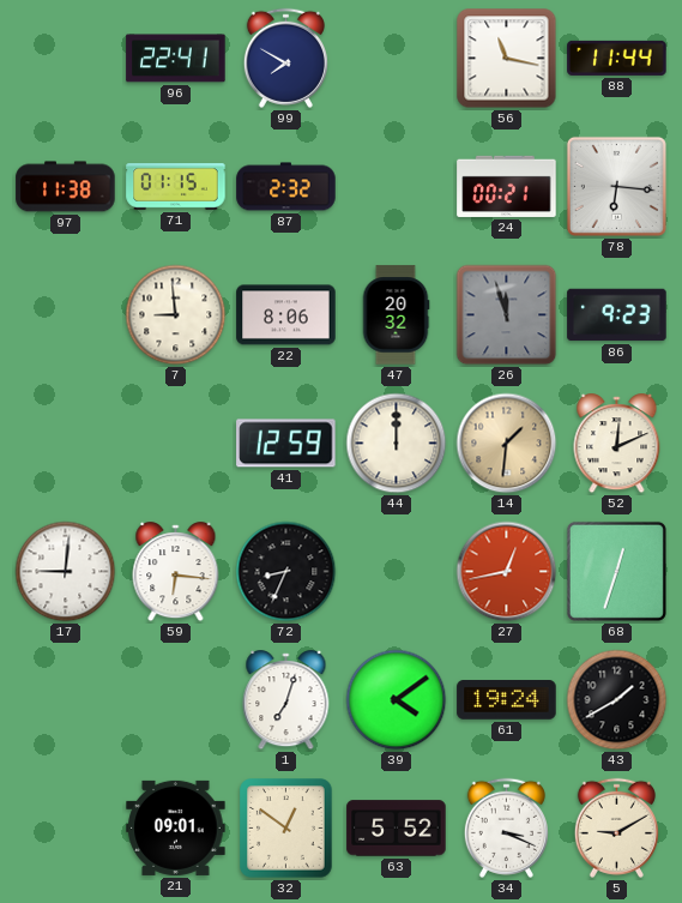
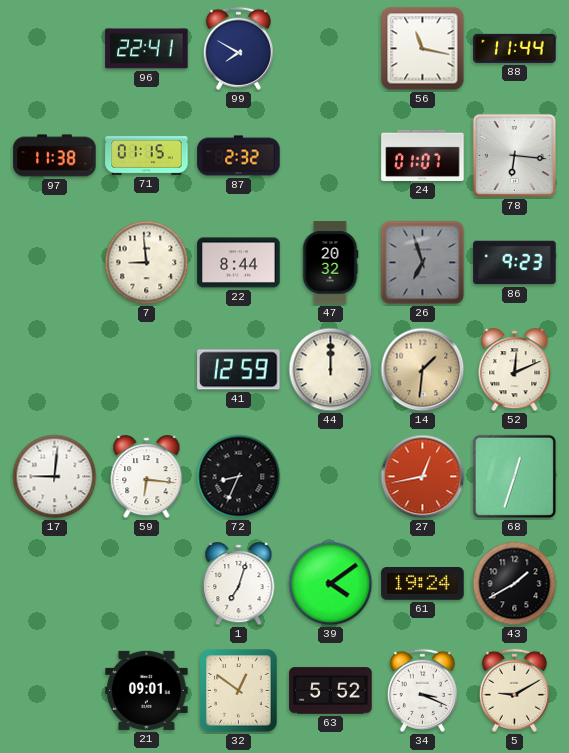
24: 00:21 -> 01:07 (423, 155)
22: 8:06 -> 8:44 (239, 263)
26: 11:57 -> 6:57 (423, 263)
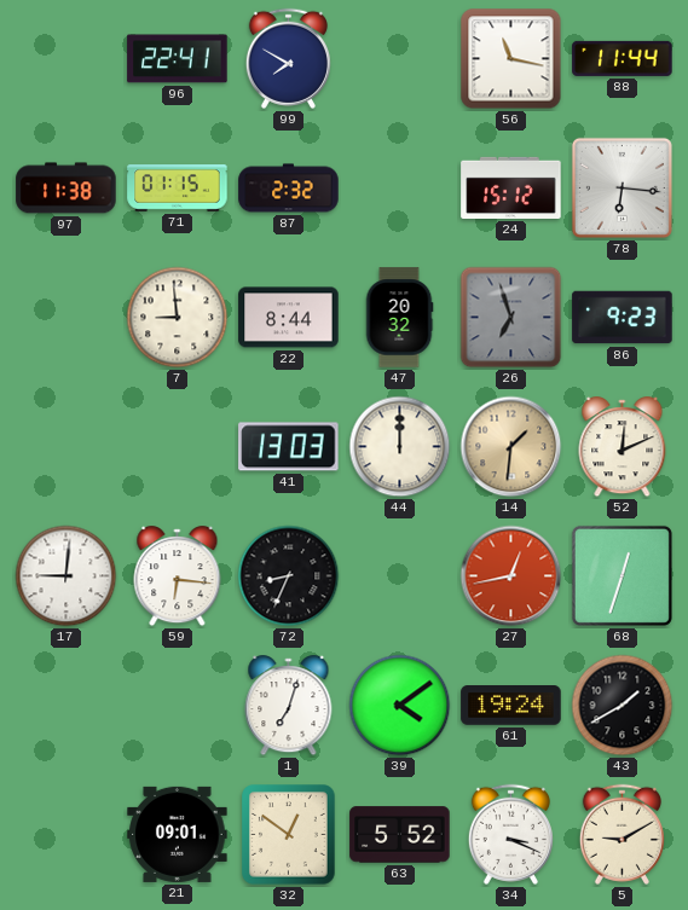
24: 01:07 -> 15:12 (511, 187)
41: 12:59 -> 13:03 (289, 447)
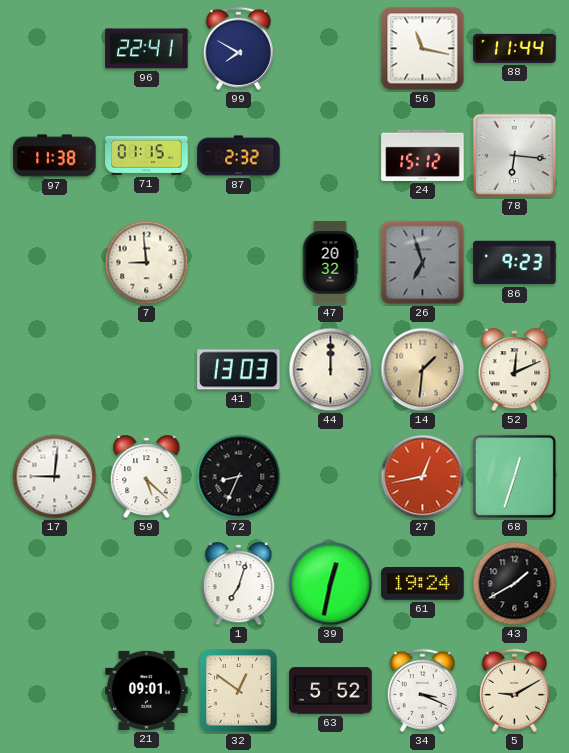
22: 8:44 -> none (289, 318)
59: 6:16 -> 5:22 (147, 477)
39: 4:09 -> 12:32 (331, 584)
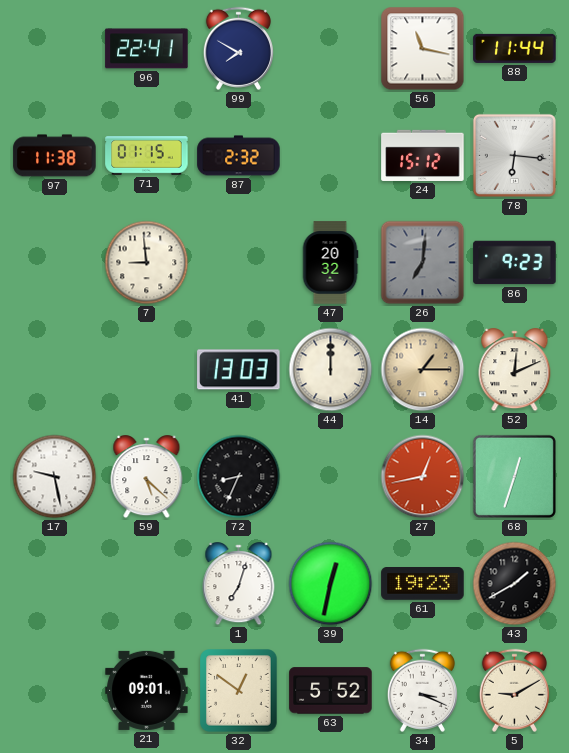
26: 6:57 -> 7:01 (423, 263)
14: 1:31 -> 1:15 (423, 370)
17: 9:01 -> 9:28 (55, 477)
61: 19:24 -> 19:23 (423, 584)
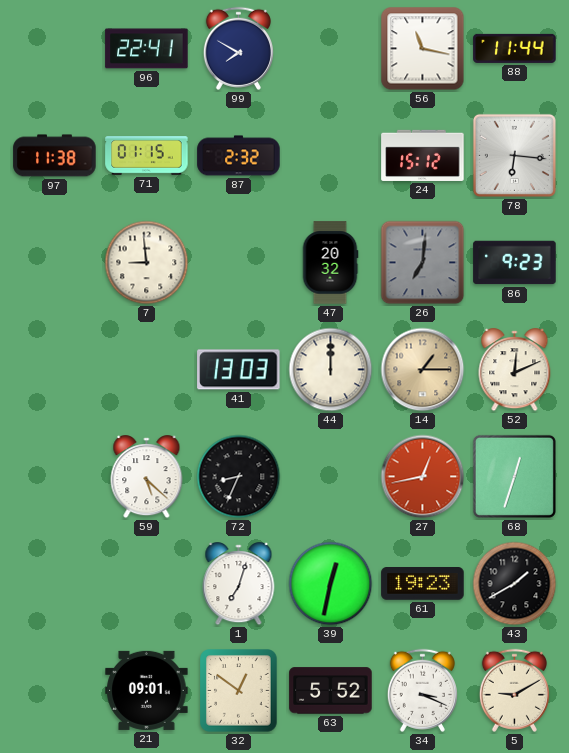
17: 9:28 -> none (55, 477)
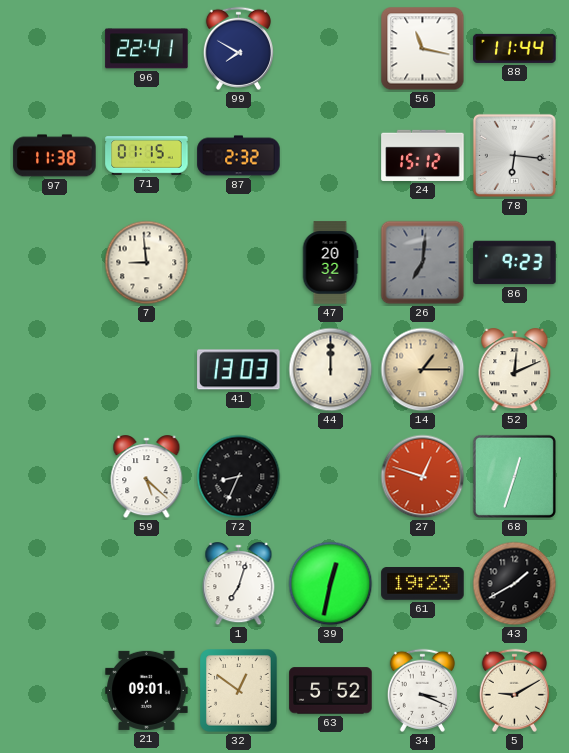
27: 12:43 -> 12:48 (423, 477)
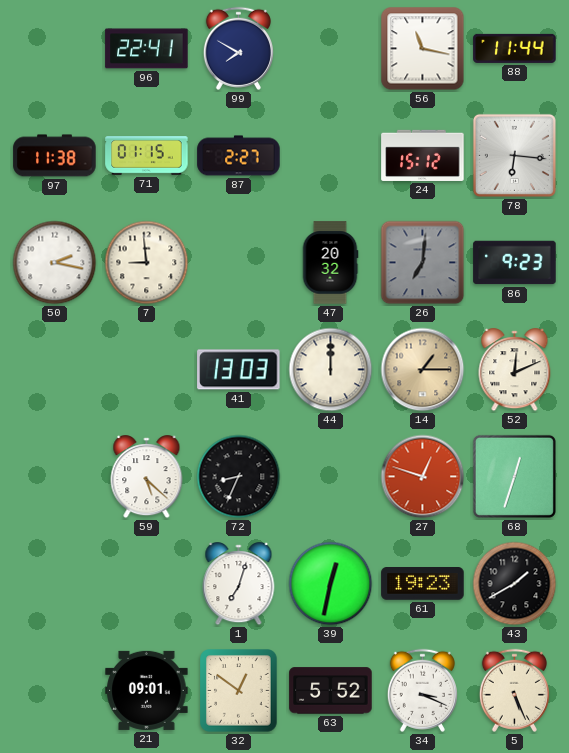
87: 2:32 -> 2:27 (239, 156)
50: none -> 2:17 (55, 263)
5: 9:10 -> 5:26 (514, 690)
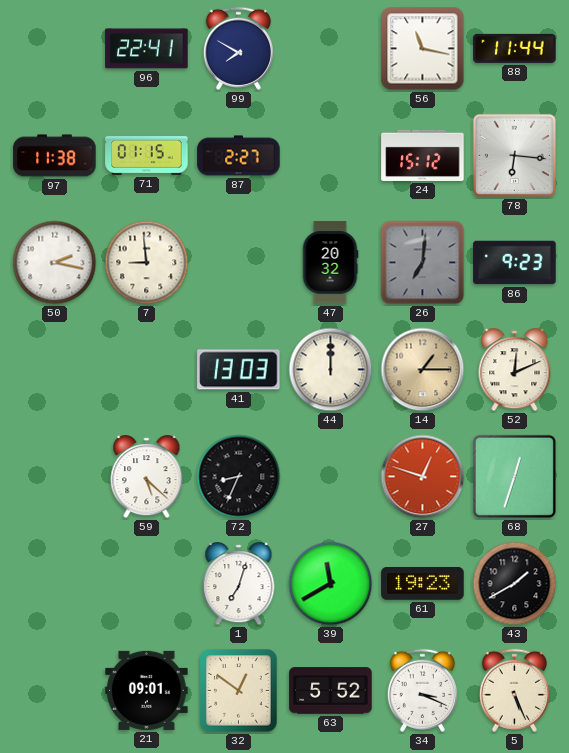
39: 12:32 -> 11:40 (331, 584)
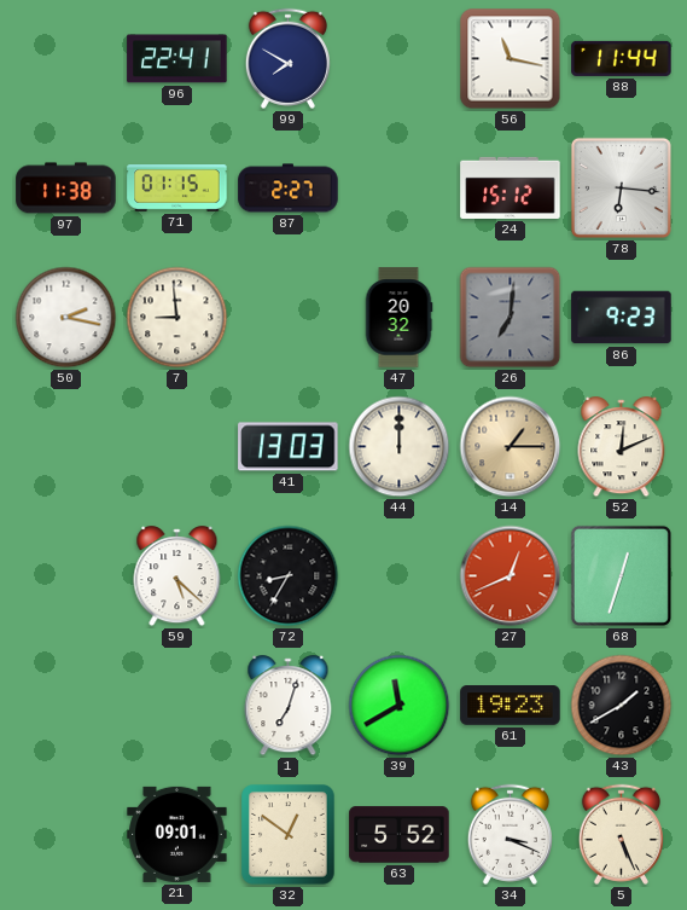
72: 8:34 -> 8:35 (289, 576)
27: 12:48 -> 12:41 (511, 576)
